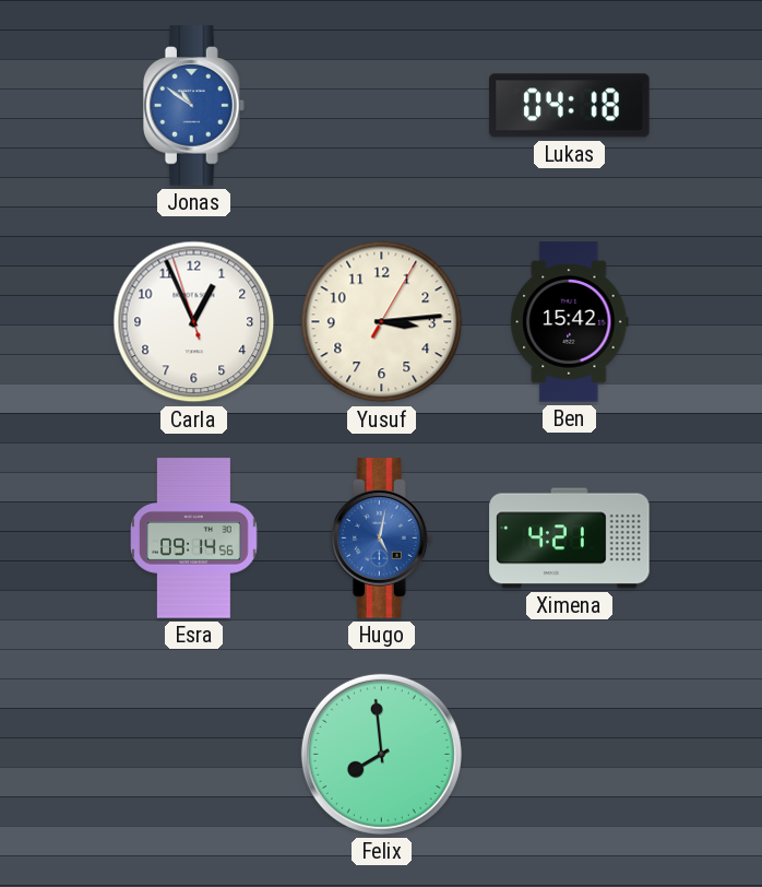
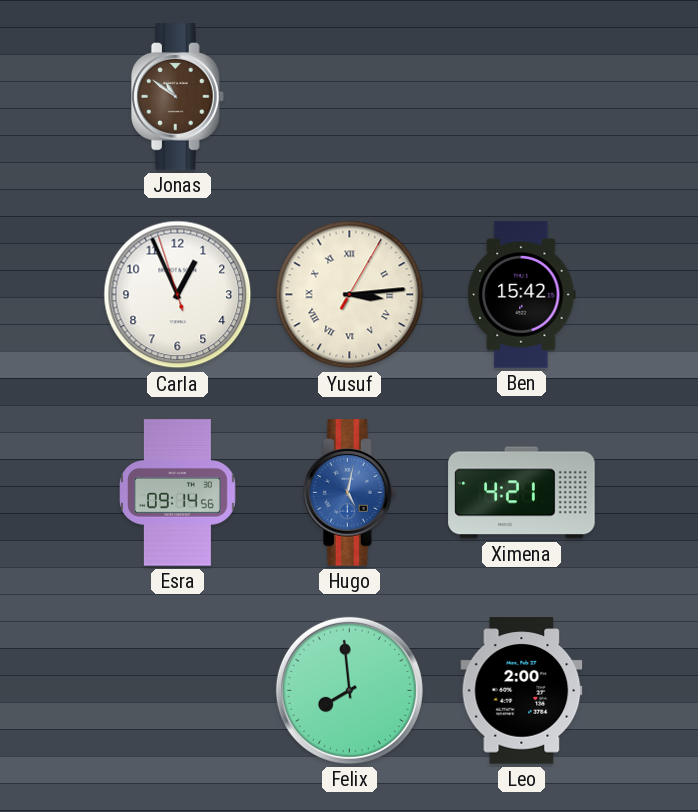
Jonas dial: blue -> brown (178, 97)
Lukas: 04:18 -> none (570, 106)
Yusuf numerals: Arabic -> Roman (350, 295)
Leo: none -> 2:00 (522, 691)
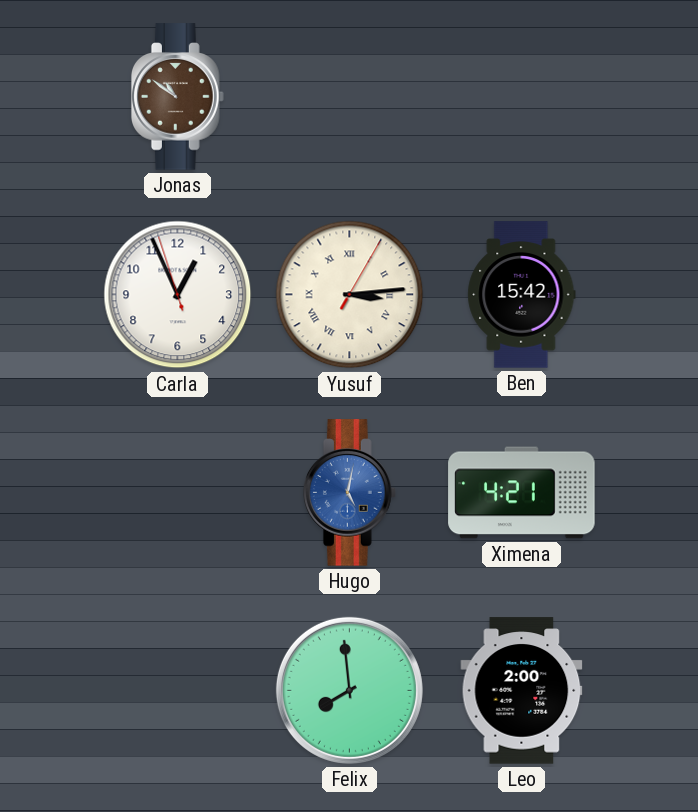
Esra: 09:14 -> none (178, 493)
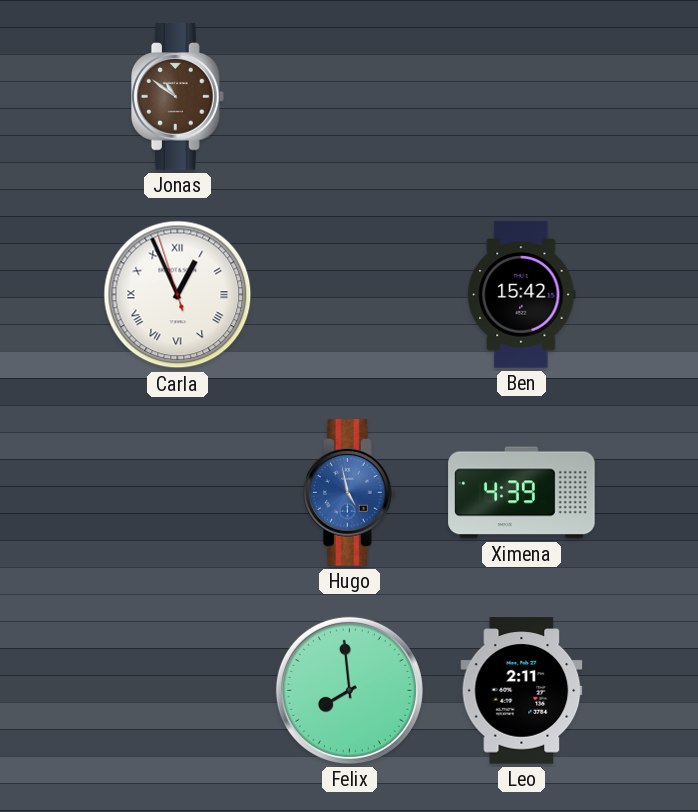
Carla numerals: Arabic -> Roman (178, 295)
Yusuf: 3:14 -> none (350, 295)
Hugo: 5:02 -> 4:58 (350, 493)
Ximena: 4:21 -> 4:39 (522, 493)
Leo: 2:00 -> 2:11 (522, 691)
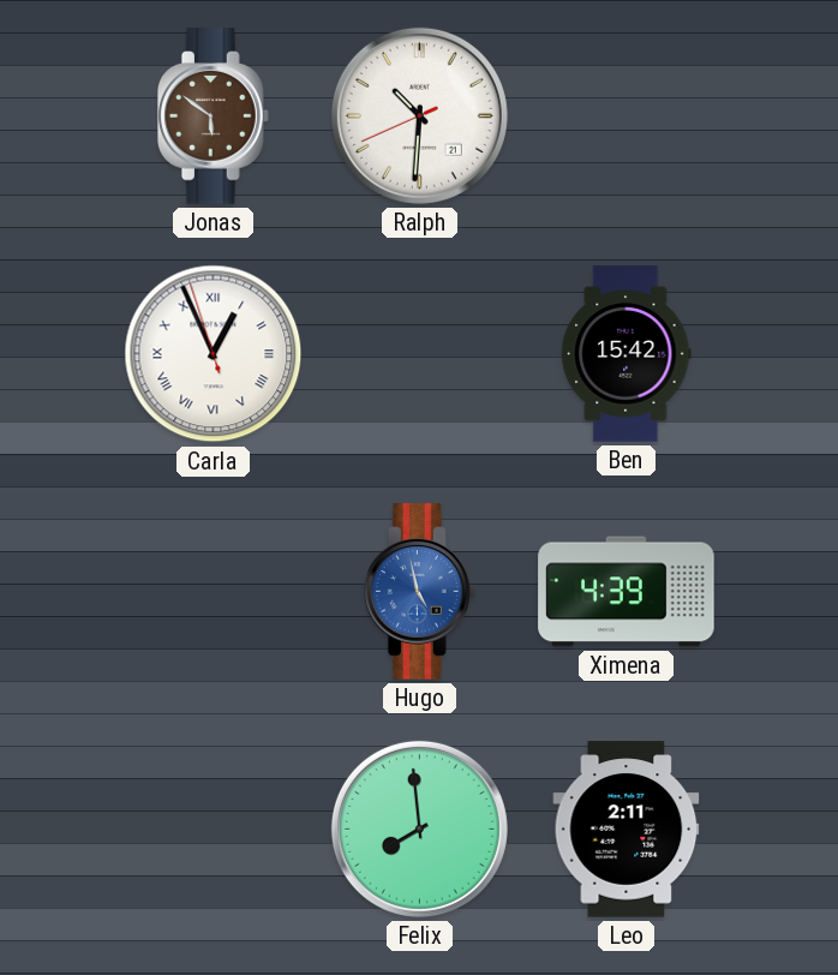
Jonas: 10:51 -> 5:51 (214, 116)
Ralph: none -> 10:30 (419, 115)
